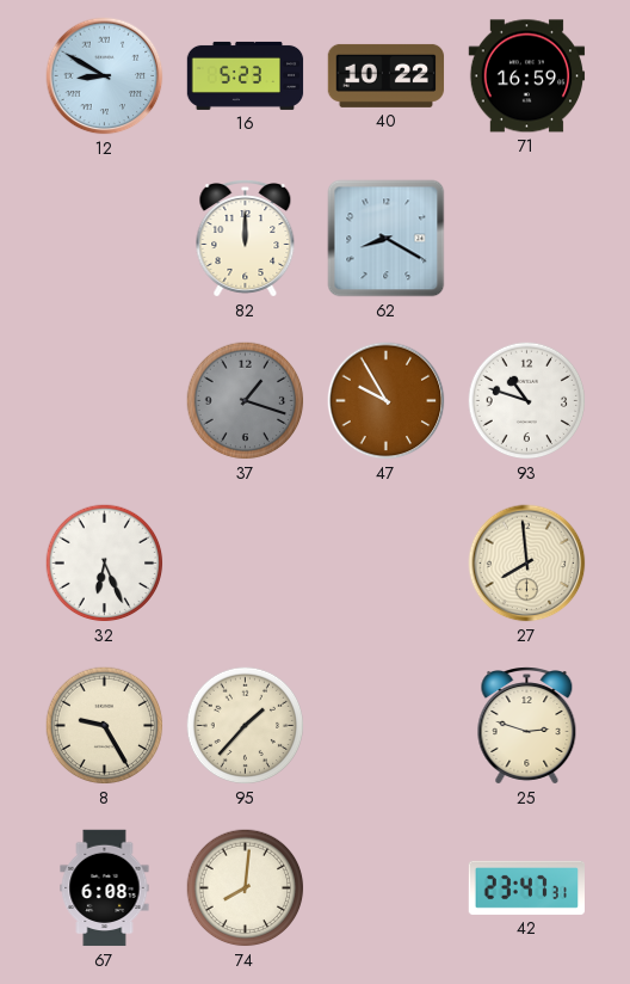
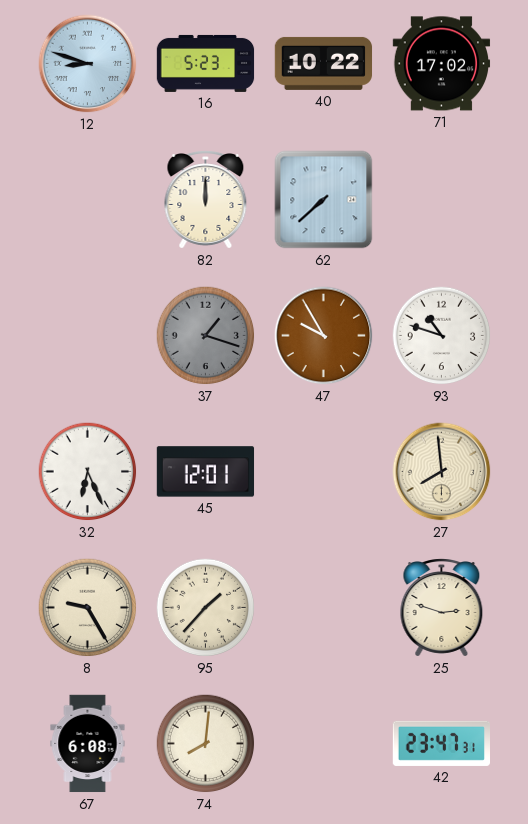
12: 8:50 -> 8:48 (88, 64)
71: 16:59 -> 17:02 (442, 64)
62: 8:20 -> 7:38 (324, 200)
45: none -> 12:01 (206, 472)
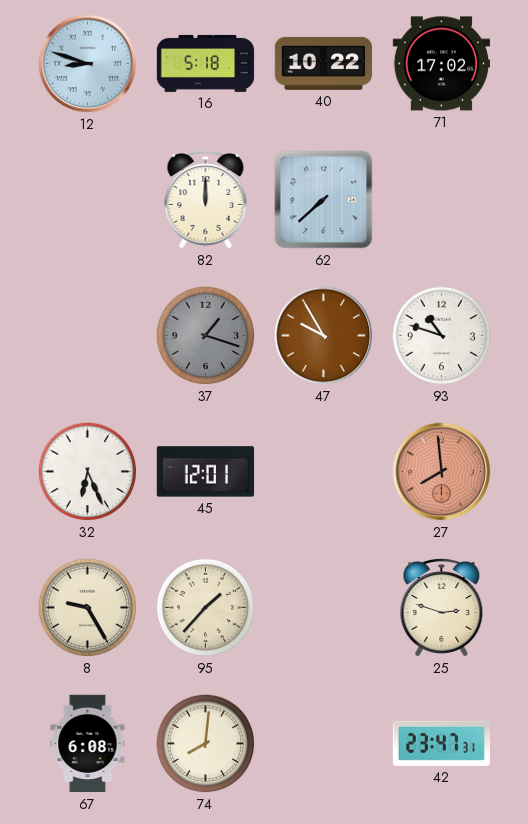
16: 5:23 -> 5:18 (206, 63)
27 dial: cream -> salmon (442, 472)
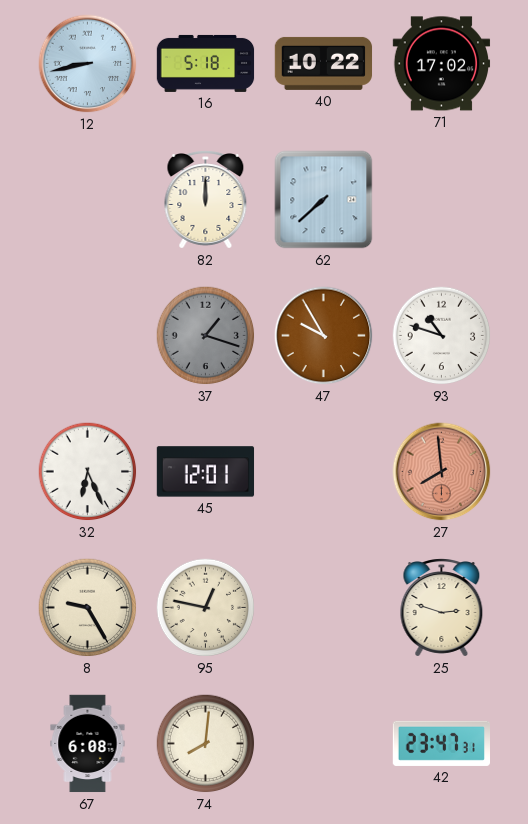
12: 8:48 -> 8:43 (88, 64)
95: 1:37 -> 12:47 (206, 608)
